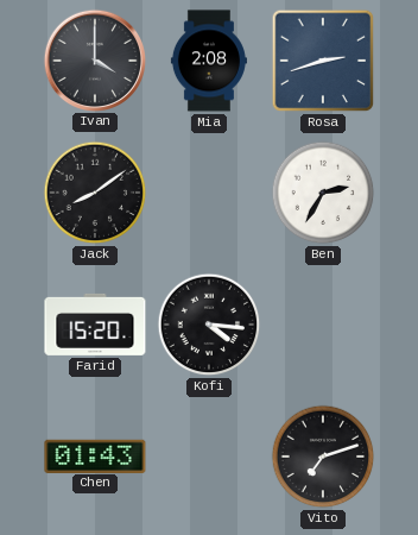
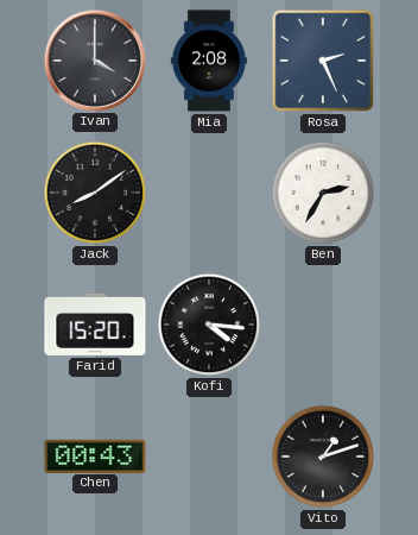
Rosa: 2:42 -> 2:26 (323, 61)
Chen: 01:43 -> 00:43 (95, 455)
Vito: 7:12 -> 1:12 (323, 457)
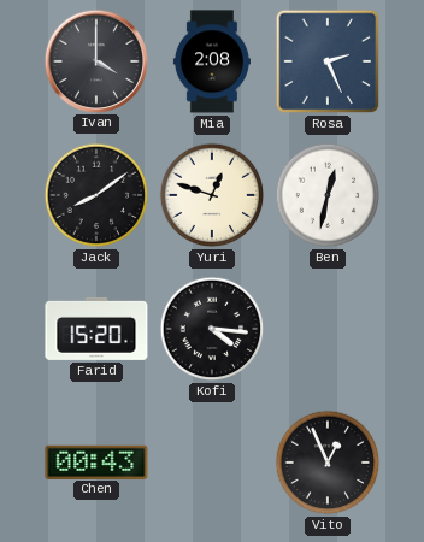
Yuri: none -> 12:48 (212, 195)
Ben: 2:35 -> 12:32 (328, 195)
Vito: 1:12 -> 12:56 (328, 463)
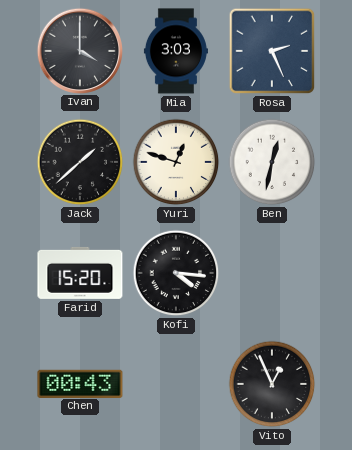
Mia: 2:08 -> 3:03 (176, 51)
Jack: 8:09 -> 1:38 (80, 162)
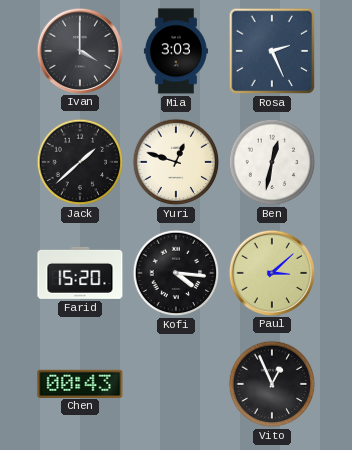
Paul: none -> 3:08 (271, 272)
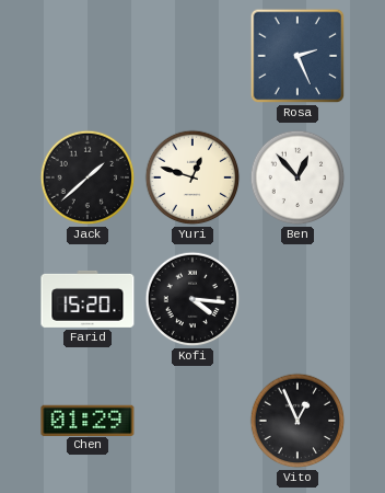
Ivan: 4:00 -> none (79, 50)
Mia: 3:03 -> none (176, 51)
Ben: 12:32 -> 12:53 (297, 177)
Paul: 3:08 -> none (271, 272)
Chen: 00:43 -> 01:29 (87, 420)
